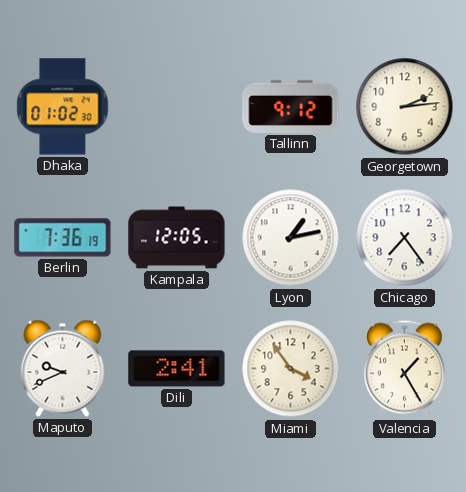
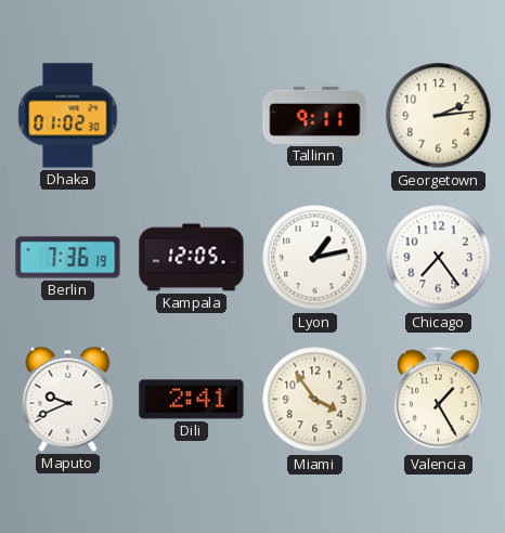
Tallinn: 9:12 -> 9:11 (315, 115)
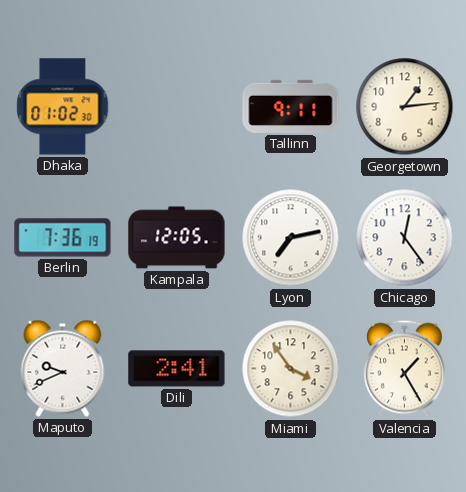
Georgetown: 2:14 -> 1:14 (405, 107)
Lyon: 1:13 -> 7:13 (291, 238)
Chicago: 7:24 -> 12:24 (405, 238)
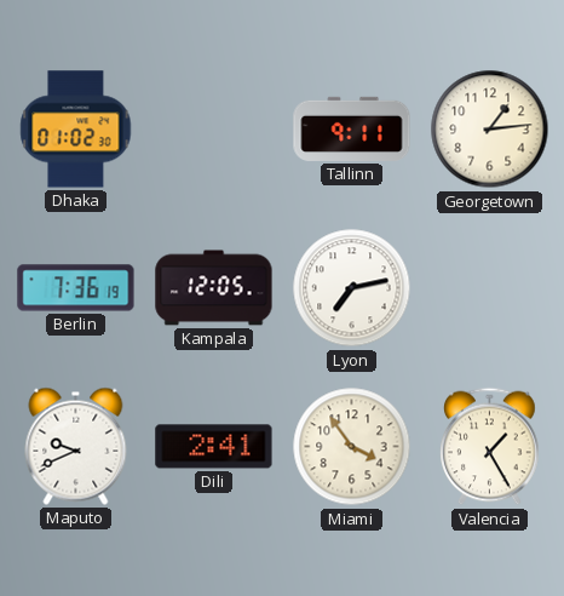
Chicago: 12:24 -> none (405, 238)
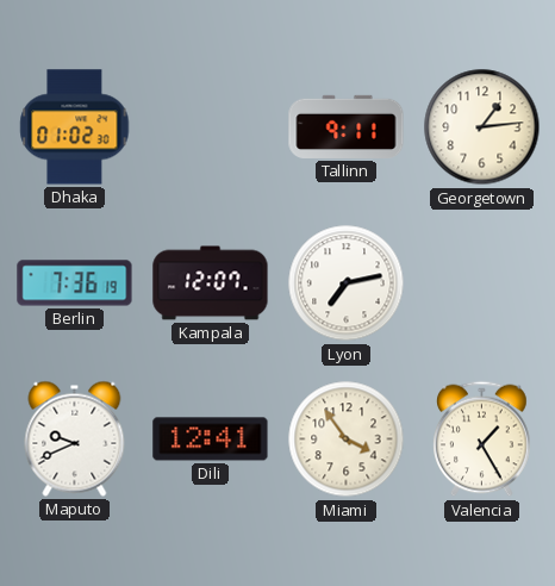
Kampala: 12:05 -> 12:07 (211, 283)
Dili: 2:41 -> 12:41 (211, 440)
